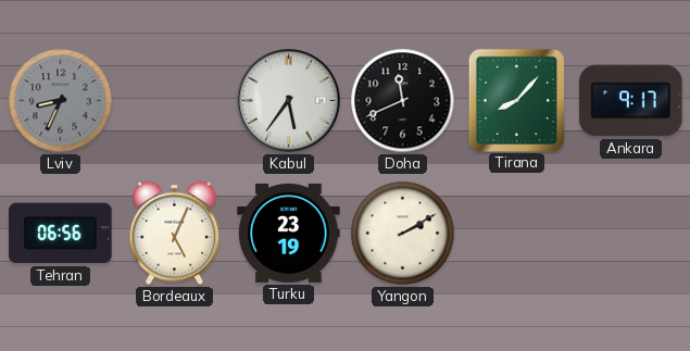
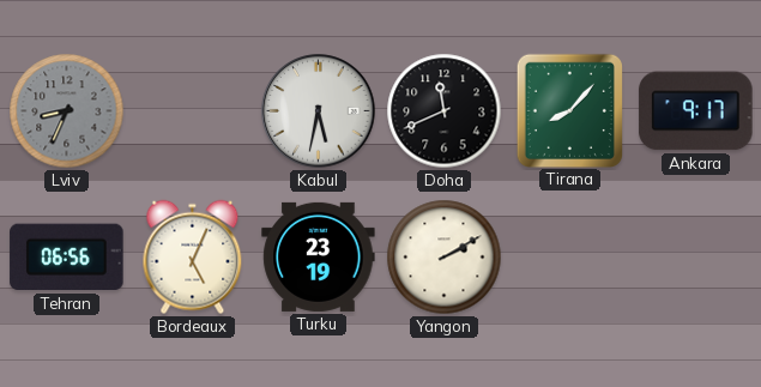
Kabul: 5:36 -> 5:32 (319, 111)
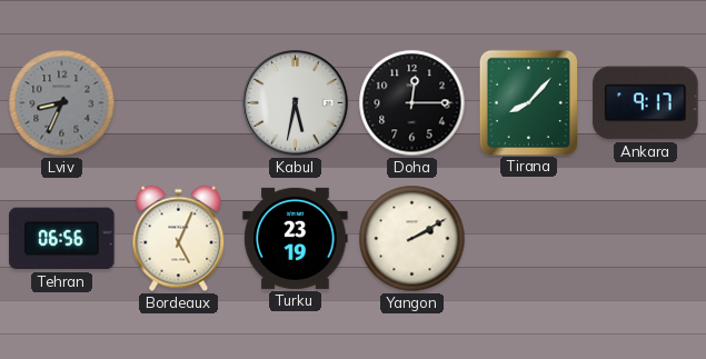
Doha: 11:41 -> 12:15 (412, 103)
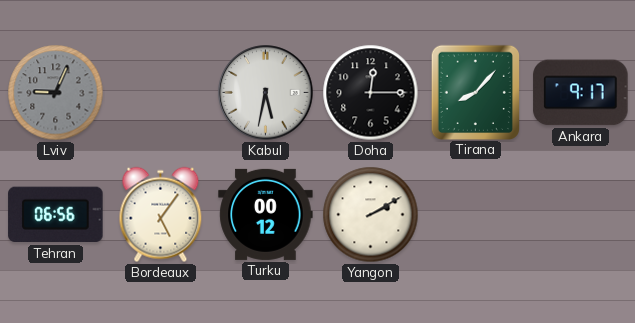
Lviv: 8:34 -> 9:04 (56, 93)
Bordeaux: 5:04 -> 5:06 (161, 215)
Turku: 23:19 -> 00:12 (266, 214)
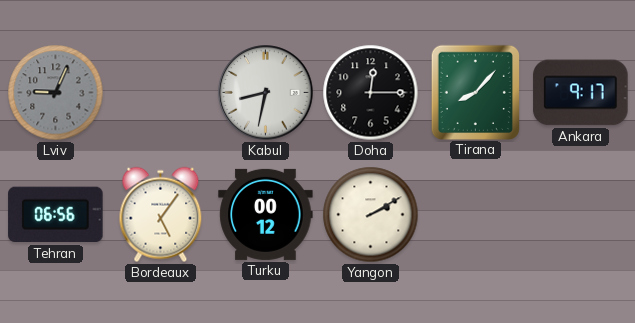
Kabul: 5:32 -> 8:32 (266, 93)
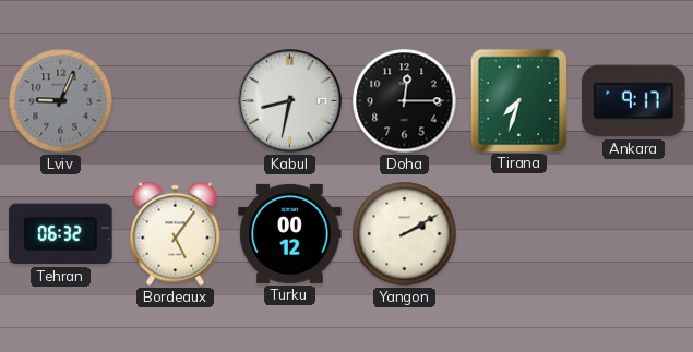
Tirana: 8:07 -> 7:33 (518, 100)
Tehran: 06:56 -> 06:32 (61, 234)
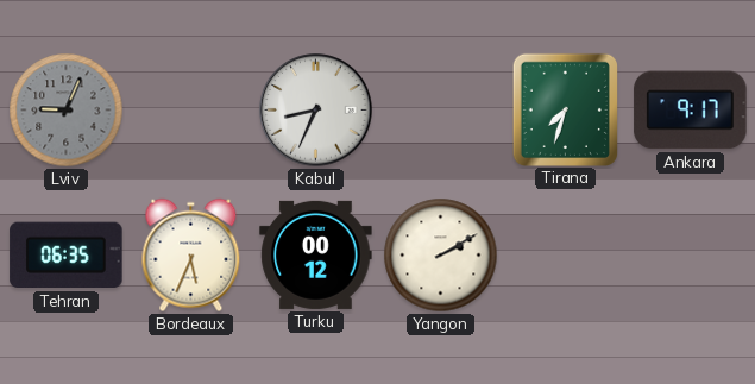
Kabul: 8:32 -> 8:34 (316, 111)
Doha: 12:15 -> none (405, 101)
Tehran: 06:32 -> 06:35 (67, 256)
Bordeaux: 5:06 -> 5:34 (191, 256)
